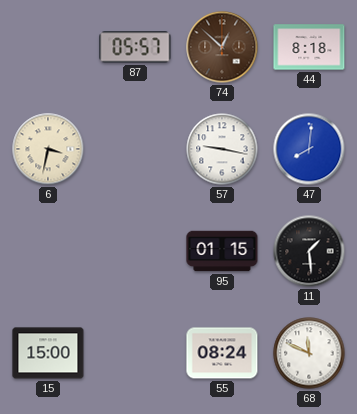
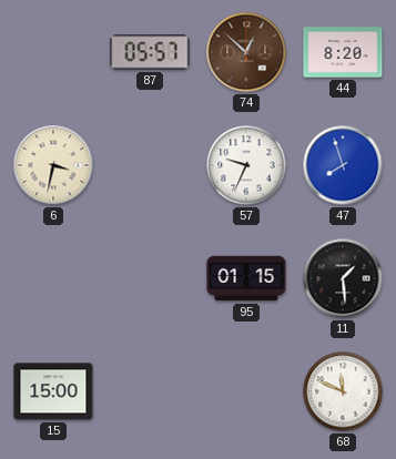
44: 8:18 -> 8:20 (343, 52)
57: 9:17 -> 9:34 (246, 165)
47: 8:01 -> 7:57 (343, 165)
55: 08:24 -> none (222, 353)
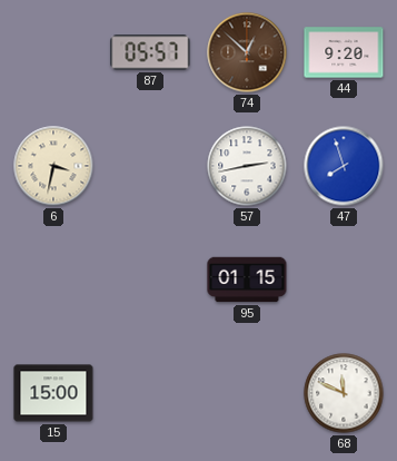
44: 8:20 -> 9:20 (344, 52)
57: 9:34 -> 2:43 (247, 166)
11: 1:29 -> none (343, 278)
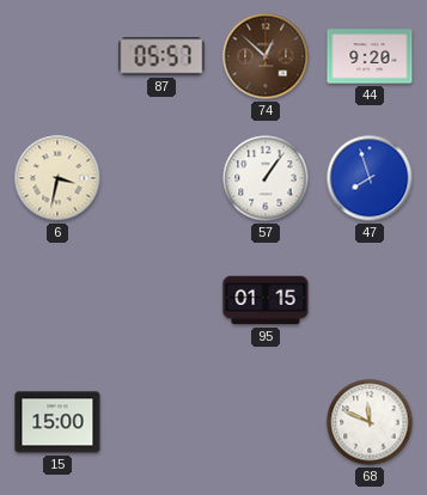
57: 2:43 -> 1:06 (266, 178)
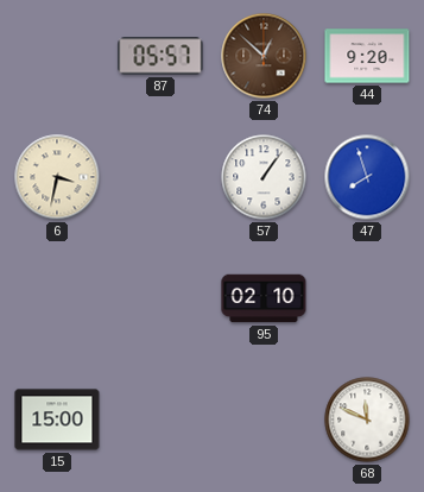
95: 01:15 -> 02:10 (264, 298)
